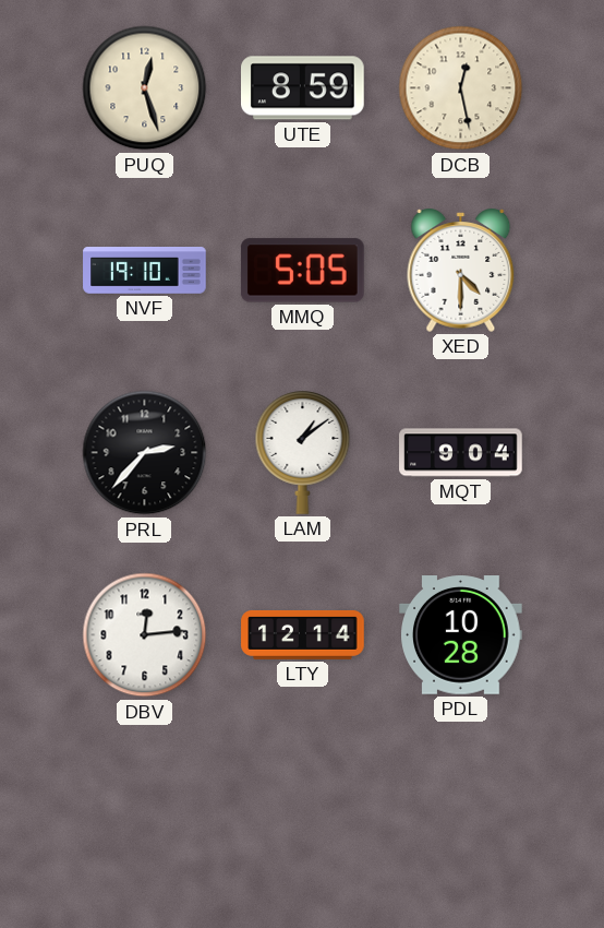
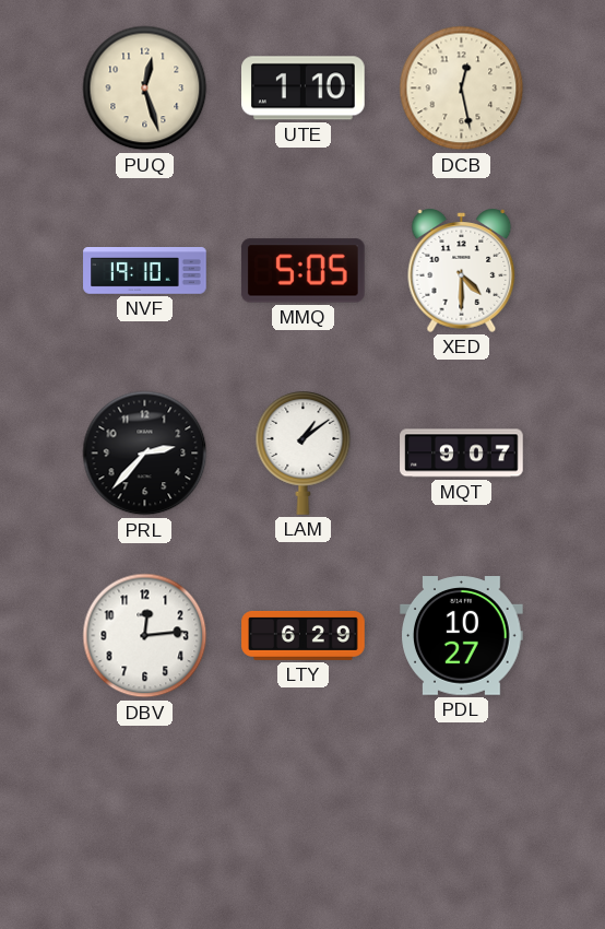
UTE: 8:59 -> 1:10 (304, 89)
MQT: 9:04 -> 9:07 (462, 454)
LTY: 12:14 -> 6:29 (304, 635)
PDL: 10:28 -> 10:27 (462, 636)
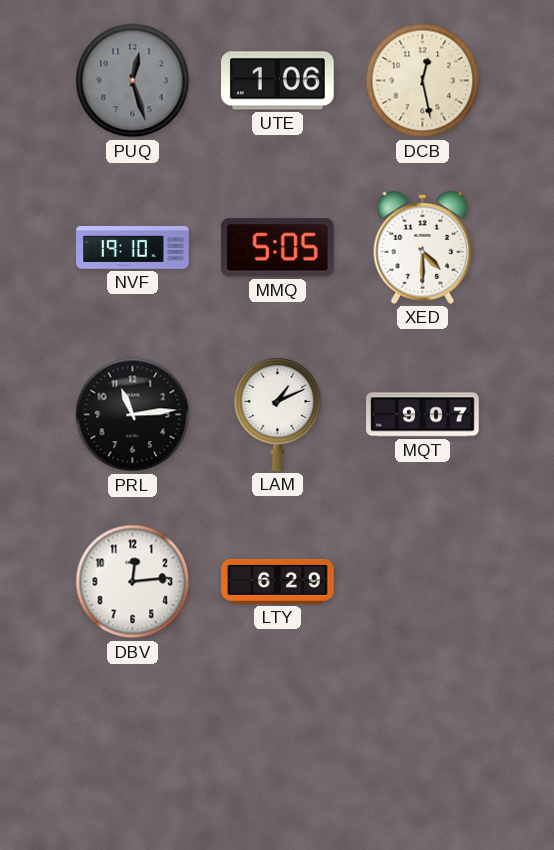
PUQ dial: cream -> grey (133, 81)
UTE: 1:10 -> 1:06 (278, 81)
PRL: 2:37 -> 11:14 (133, 415)
LAM: 1:09 -> 1:11 (278, 415)
PDL: 10:27 -> none (462, 636)
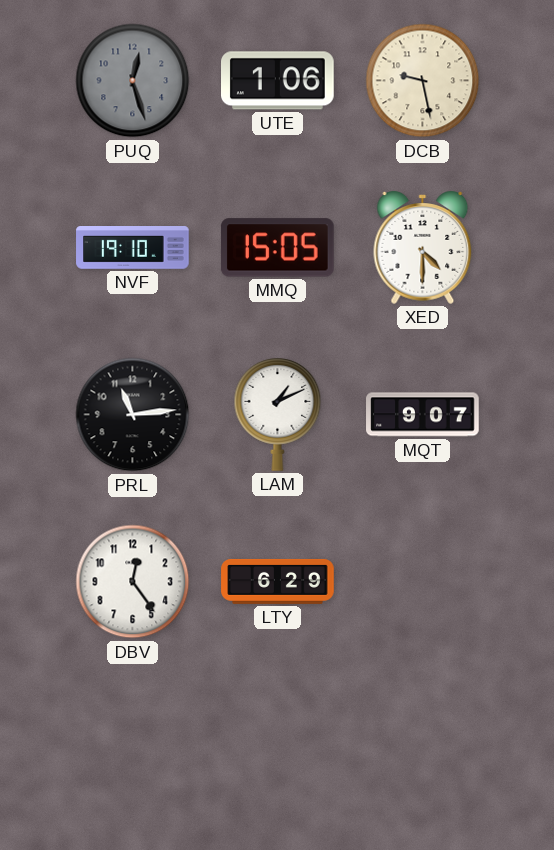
DCB: 12:28 -> 9:28 (423, 81)
MMQ: 5:05 -> 15:05 (278, 248)
DBV: 12:14 -> 12:24 (133, 582)
